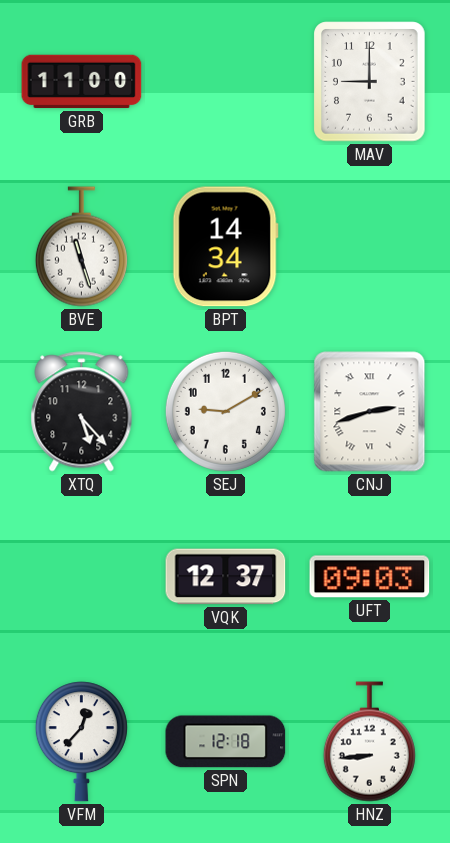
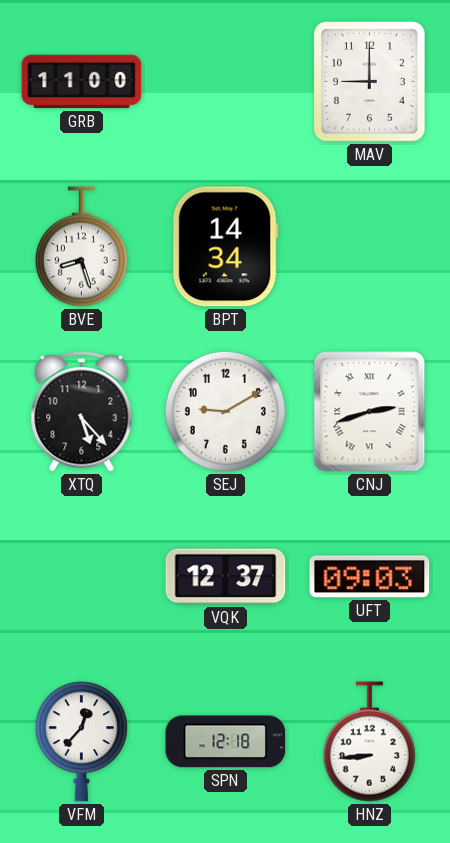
BVE: 11:27 -> 8:27 (81, 247)
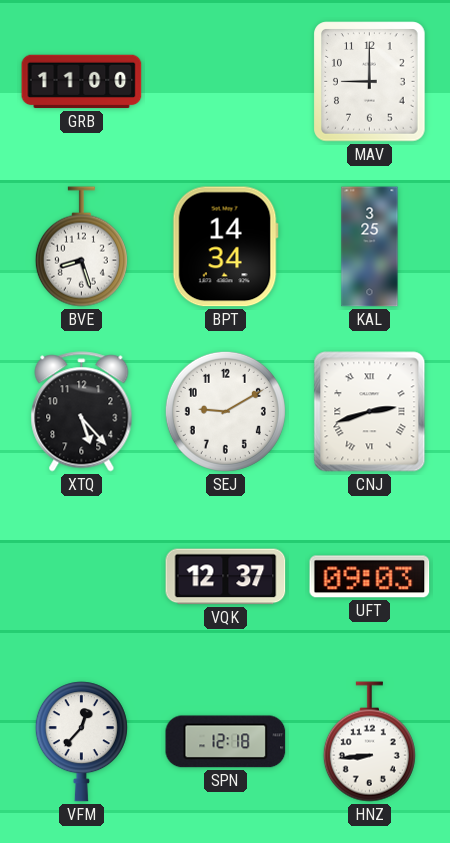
KAL: none -> 3:25 (370, 247)
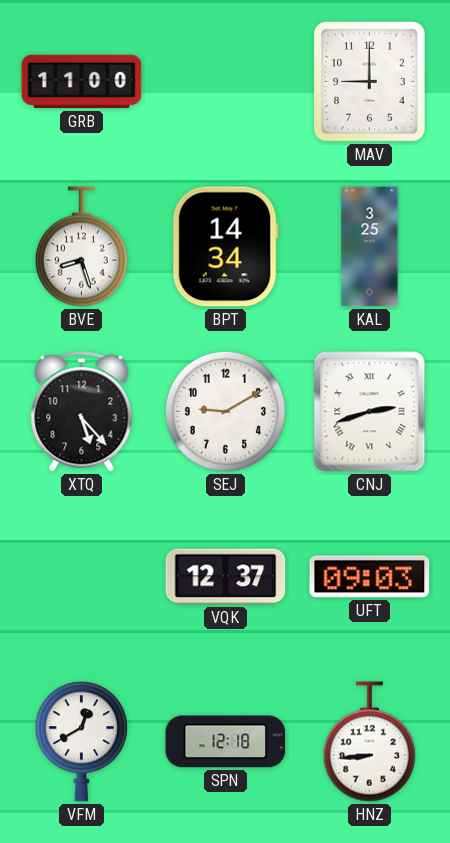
VFM: 12:37 -> 12:40 (81, 742)
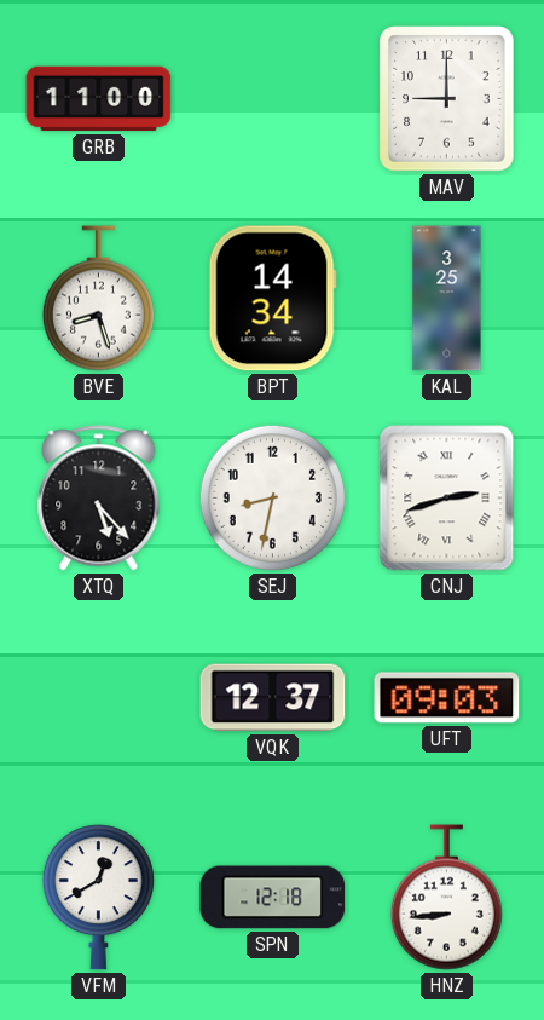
SEJ: 9:10 -> 8:32 (272, 497)
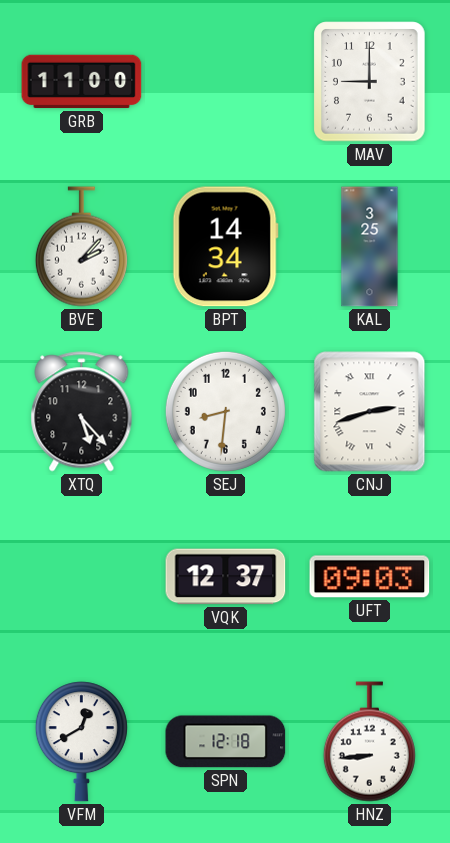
BVE: 8:27 -> 2:07 (81, 247)
SEJ: 8:32 -> 8:31 (225, 411)
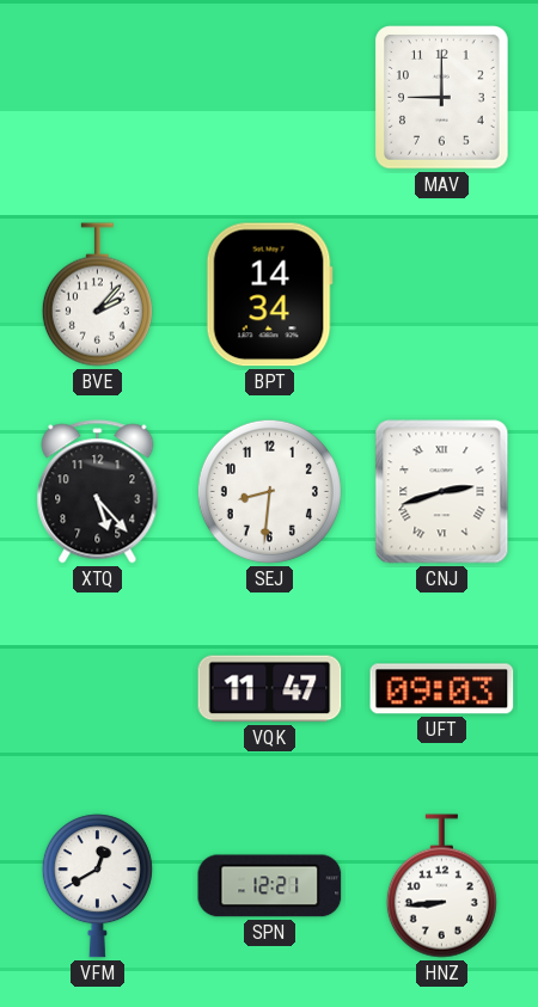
GRB: 11:00 -> none (82, 82)
KAL: 3:25 -> none (370, 247)
VQK: 12:37 -> 11:47 (270, 689)
SPN: 12:18 -> 12:21 (270, 886)
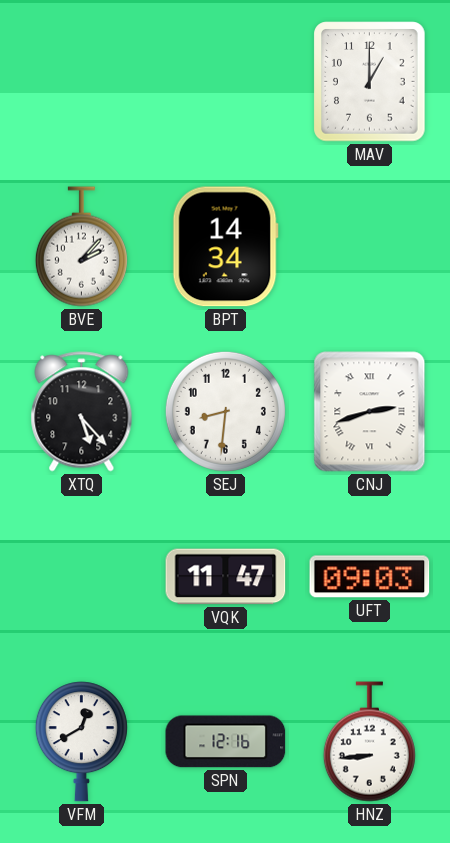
MAV: 9:00 -> 1:00 (370, 82)
SPN: 12:21 -> 12:16 (226, 742)
